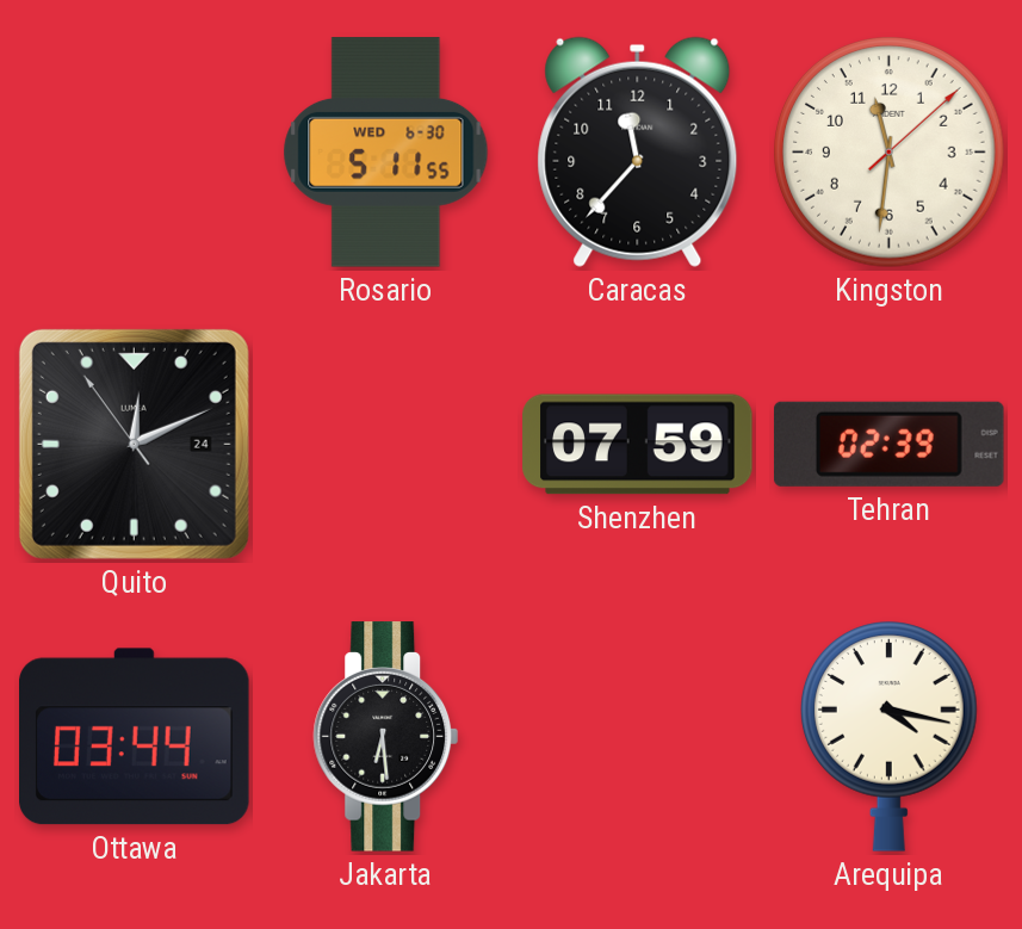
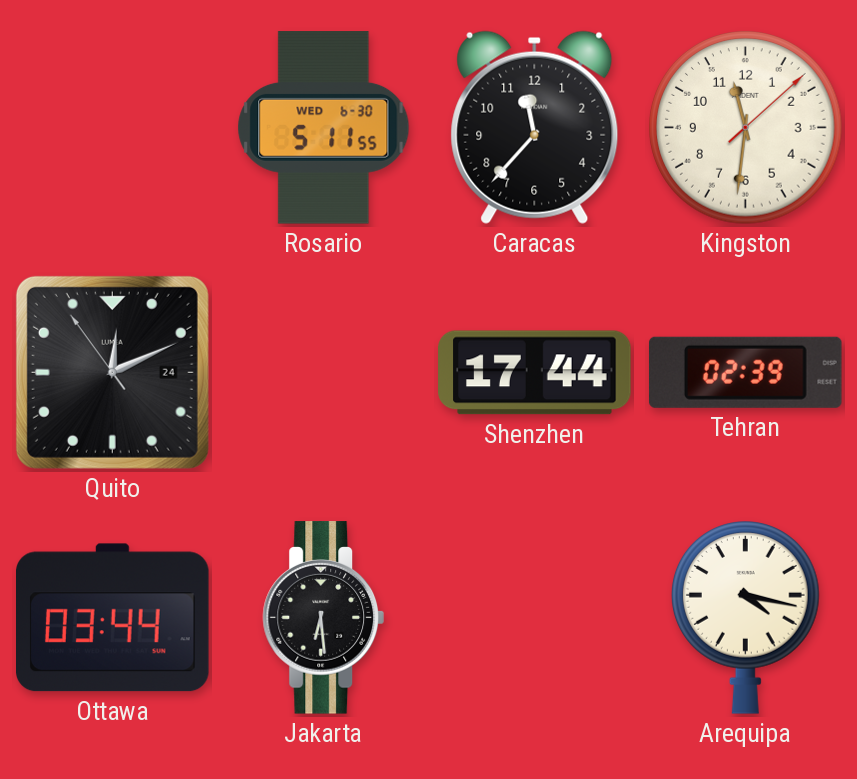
Shenzhen: 07:59 -> 17:44 (535, 373)
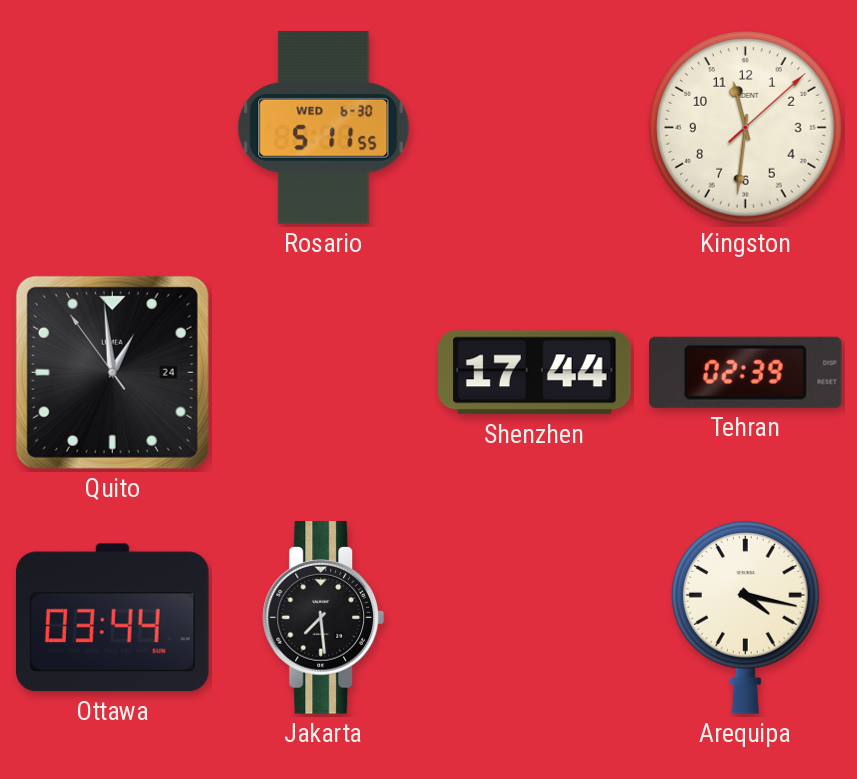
Caracas: 11:37 -> none (535, 127)
Quito: 12:10 -> 12:58 (112, 372)
Jakarta: 6:29 -> 7:29 (324, 618)
